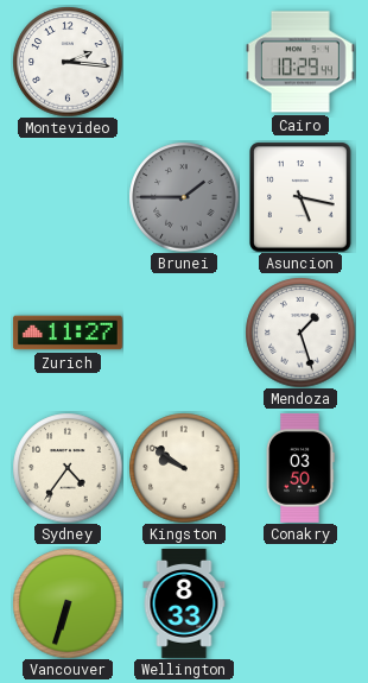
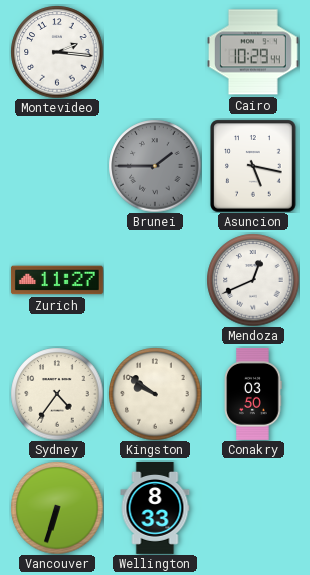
Mendoza: 1:27 -> 12:41 (253, 280)
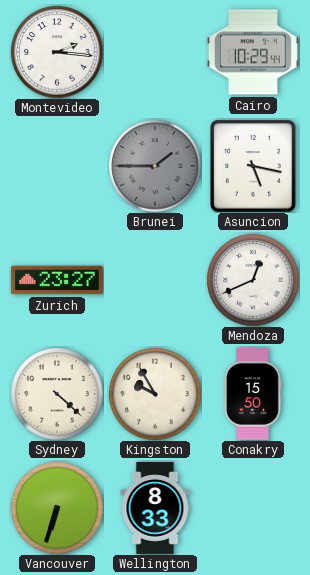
Zurich: 11:27 -> 23:27 (57, 280)
Sydney: 4:36 -> 4:22 (57, 394)
Kingston: 9:51 -> 9:55 (155, 394)
Conakry: 03:50 -> 15:50 (253, 394)
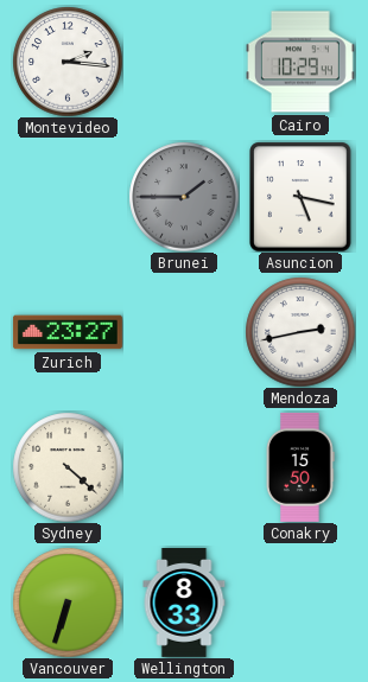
Mendoza: 12:41 -> 2:43 (300, 332)
Kingston: 9:55 -> none (155, 394)
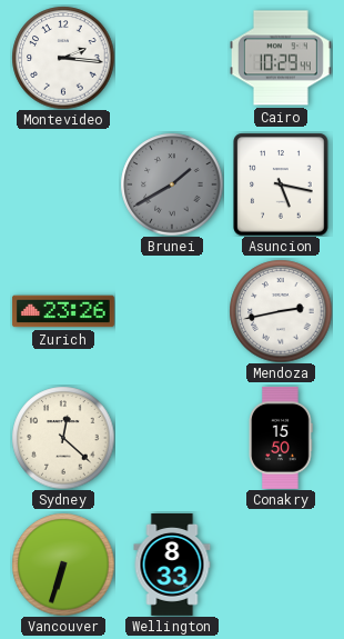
Brunei: 1:45 -> 1:40 (172, 184)
Zurich: 23:27 -> 23:26 (63, 311)
Sydney: 4:22 -> 12:22 (63, 438)
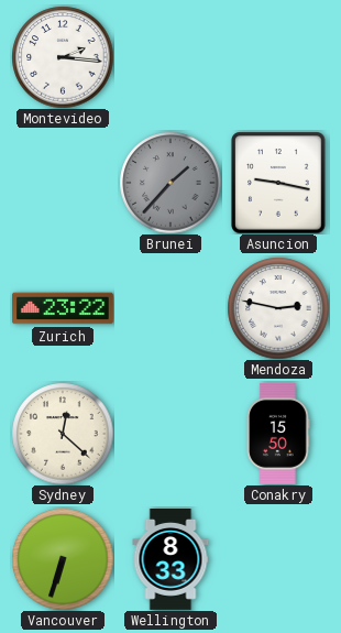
Cairo: 10:29 -> none (281, 58)
Brunei: 1:40 -> 1:37 (170, 183)
Asuncion: 5:17 -> 9:17 (278, 183)
Zurich: 23:26 -> 23:22 (63, 308)
Mendoza: 2:43 -> 2:47 (278, 308)
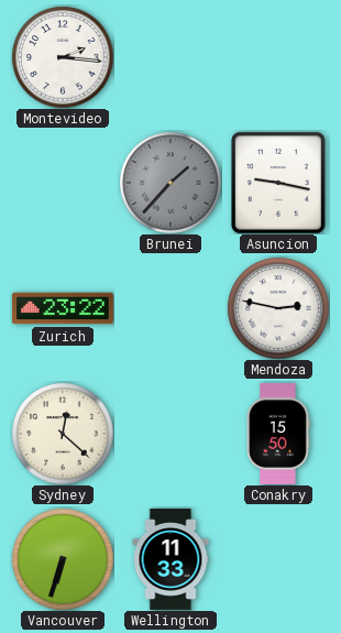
Wellington: 8:33 -> 11:33 (170, 560)
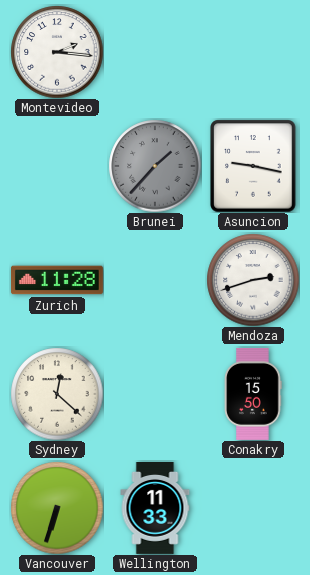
Zurich: 23:22 -> 11:28 (57, 280)
Mendoza: 2:47 -> 2:42 (253, 280)
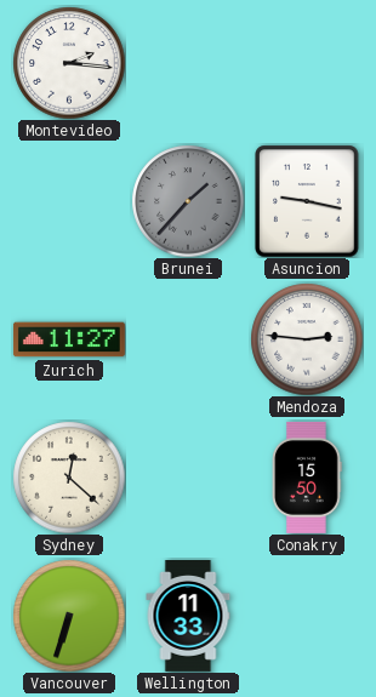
Zurich: 11:28 -> 11:27 (69, 339)
Mendoza: 2:42 -> 2:46 (307, 339)
